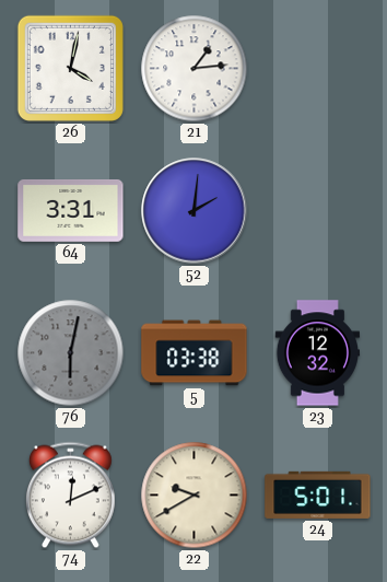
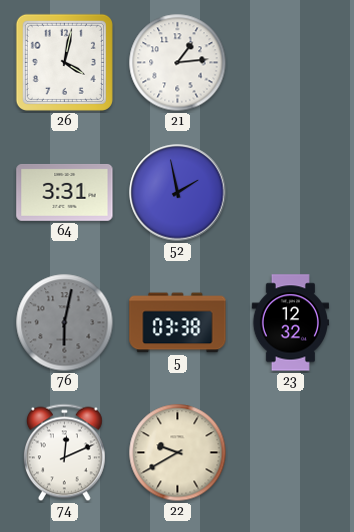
52: 2:01 -> 1:58 (178, 193)
24: 5:01 -> none (318, 494)
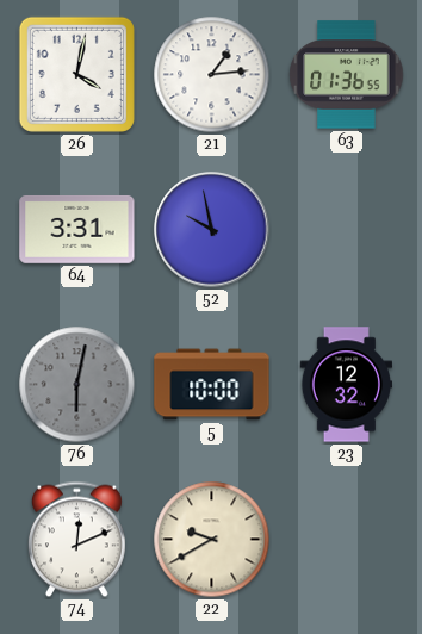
63: none -> 01:36 (347, 75)
52: 1:58 -> 9:58 (212, 230)
5: 03:38 -> 10:00 (212, 385)
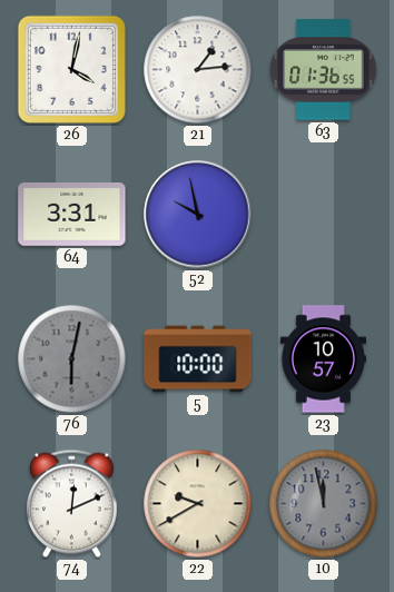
23: 12:32 -> 10:57 (323, 359)
10: none -> 11:58 (324, 504)
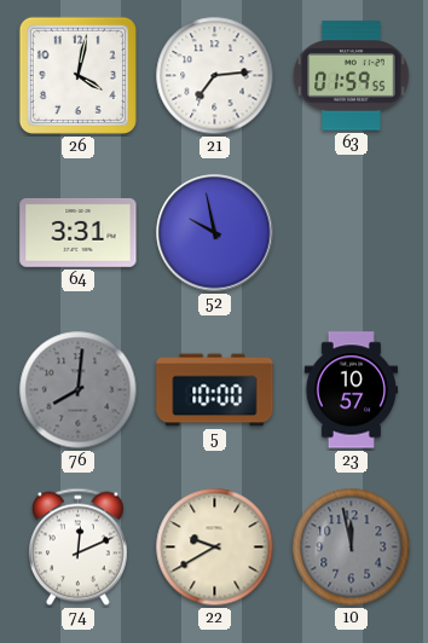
21: 1:14 -> 7:14 (215, 76)
63: 01:36 -> 01:59 (352, 76)
76: 6:02 -> 8:01 (79, 390)
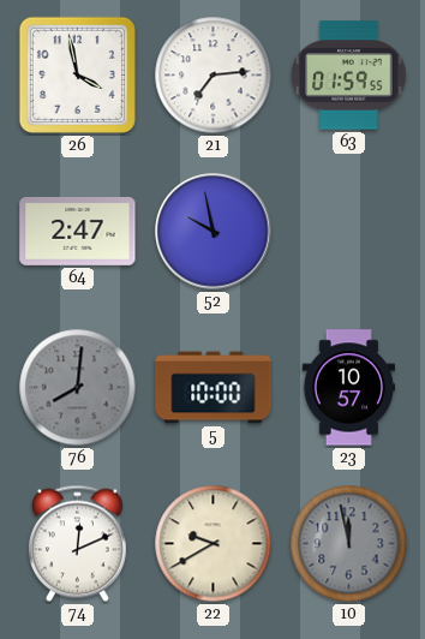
26: 4:02 -> 3:58 (77, 74)
64: 3:31 -> 2:47 (78, 231)
